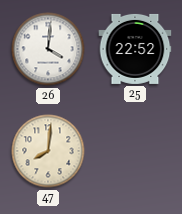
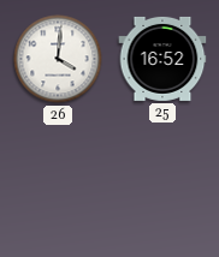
25: 22:52 -> 16:52 (162, 59)
47: 8:01 -> none (48, 151)
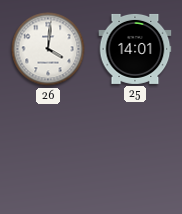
25: 16:52 -> 14:01 (135, 49)
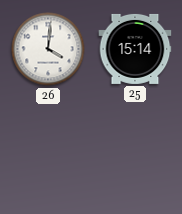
25: 14:01 -> 15:14 (135, 49)
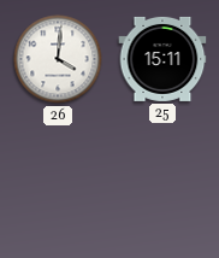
25: 15:14 -> 15:11 (162, 59)
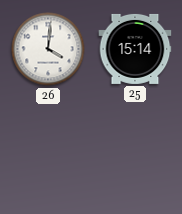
25: 15:11 -> 15:14 (135, 49)
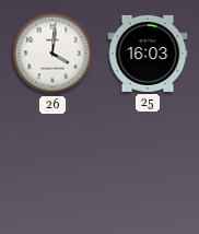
25: 15:14 -> 16:03 (148, 54)
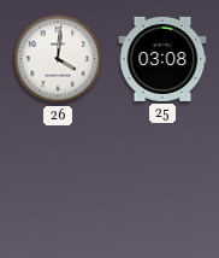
25: 16:03 -> 03:08 (162, 59)
